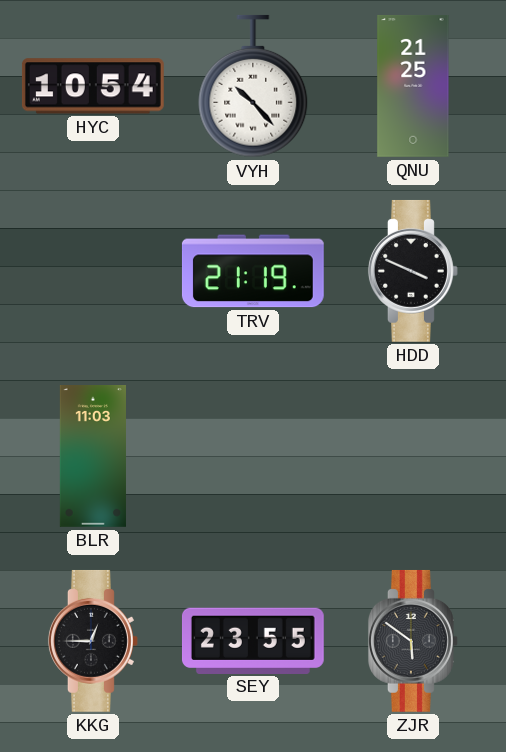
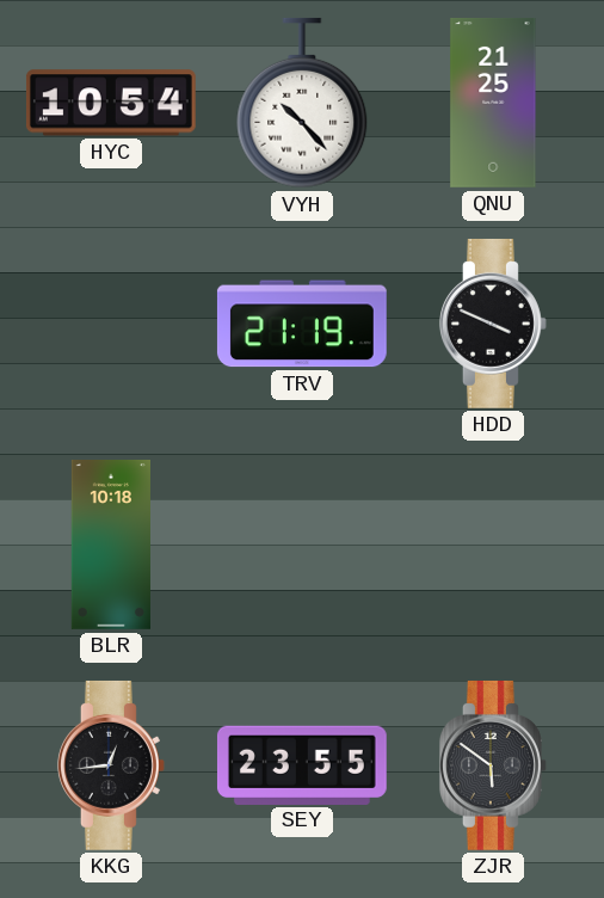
BLR: 11:03 -> 10:18 (111, 546)
KKG: 12:45 -> 12:44 (111, 765)
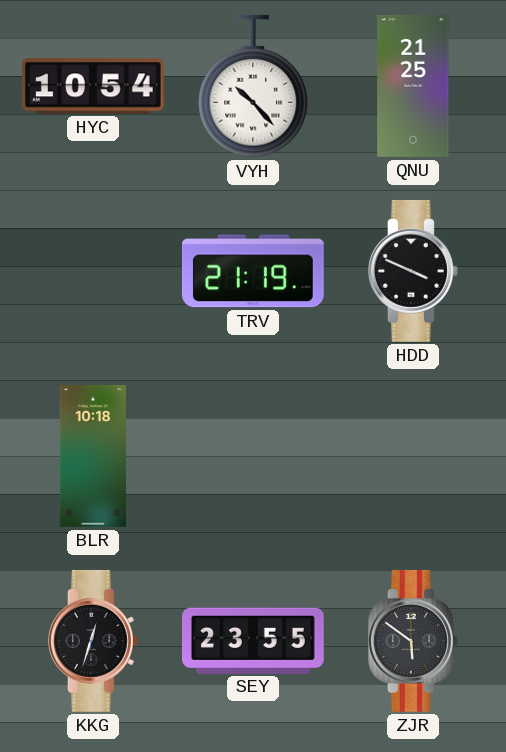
KKG: 12:44 -> 12:33 (93, 641)
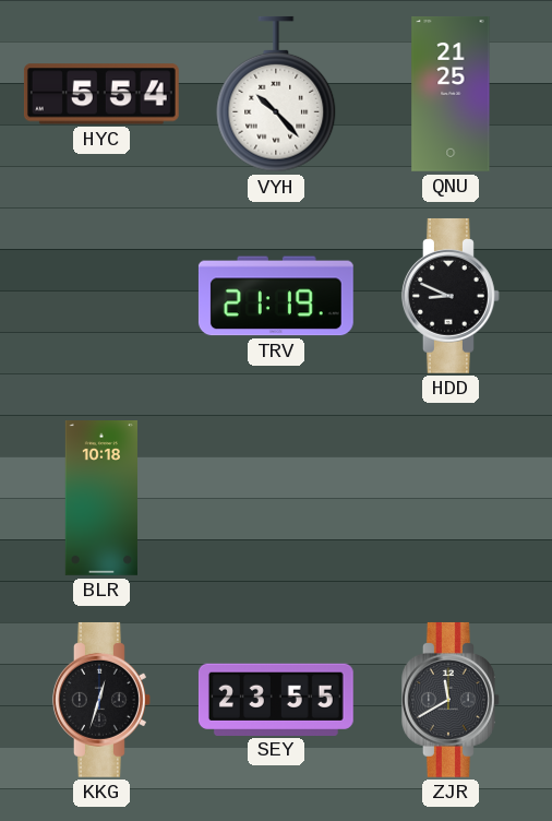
HYC: 10:54 -> 5:54 (101, 94)
HDD: 3:49 -> 8:49 (451, 296)
ZJR: 5:51 -> 11:40 (451, 700)
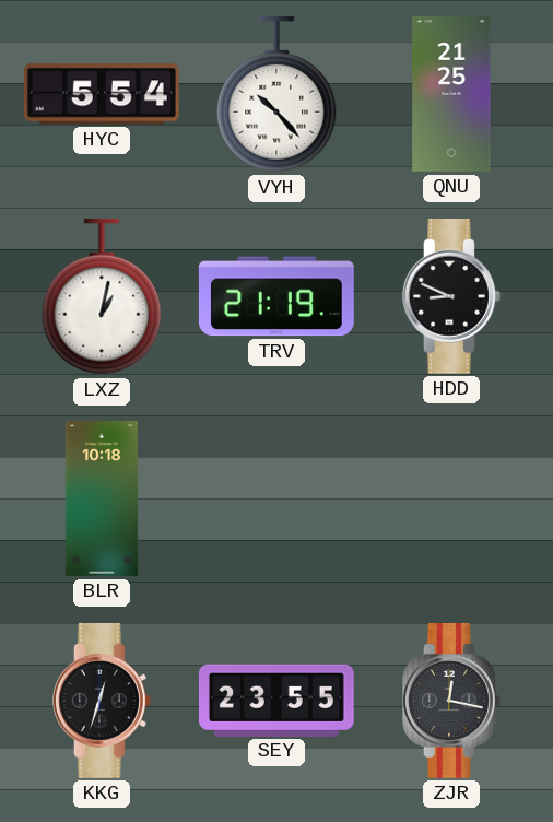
LXZ: none -> 1:02 (102, 296)
ZJR: 11:40 -> 12:17 (451, 701)
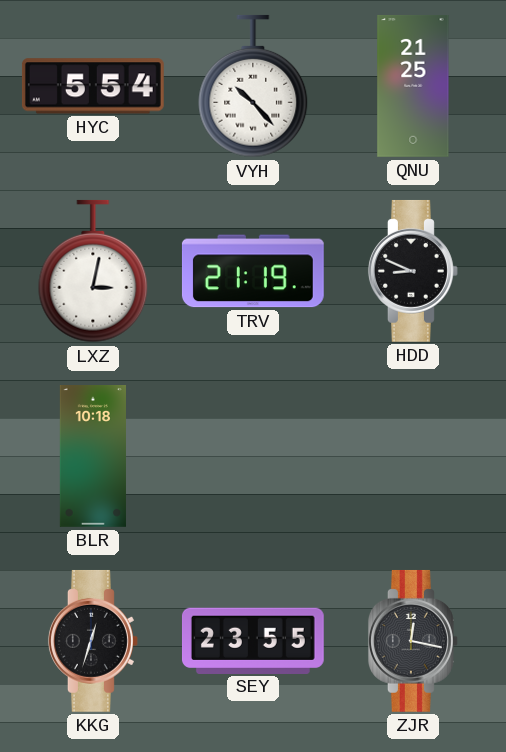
LXZ: 1:02 -> 3:02 (93, 271)
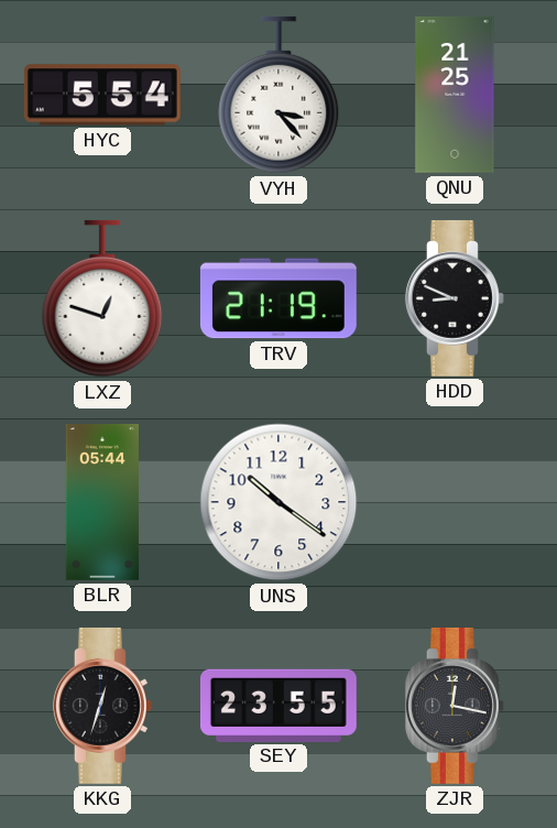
VYH: 10:23 -> 3:23 (278, 95)
LXZ: 3:02 -> 12:48 (102, 298)
BLR: 10:18 -> 05:44 (102, 503)
UNS: none -> 10:21 (278, 502)
